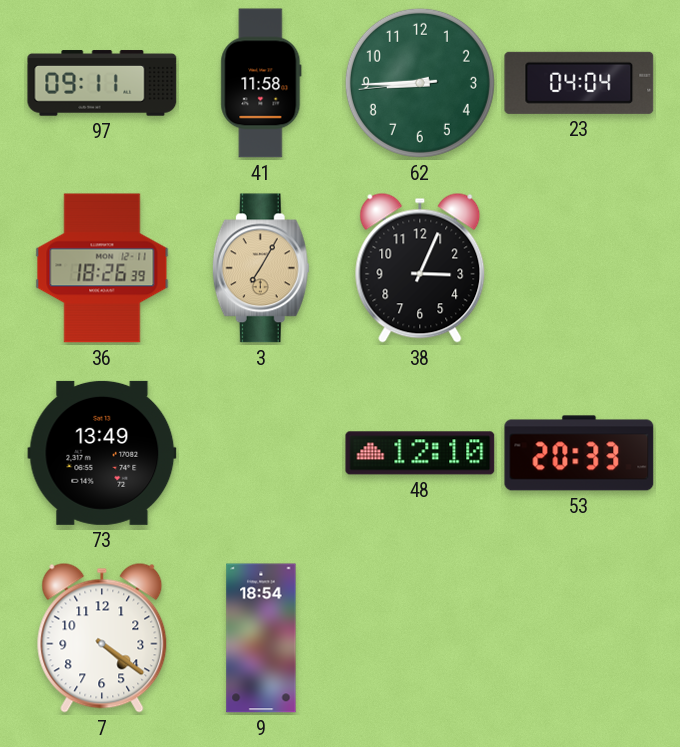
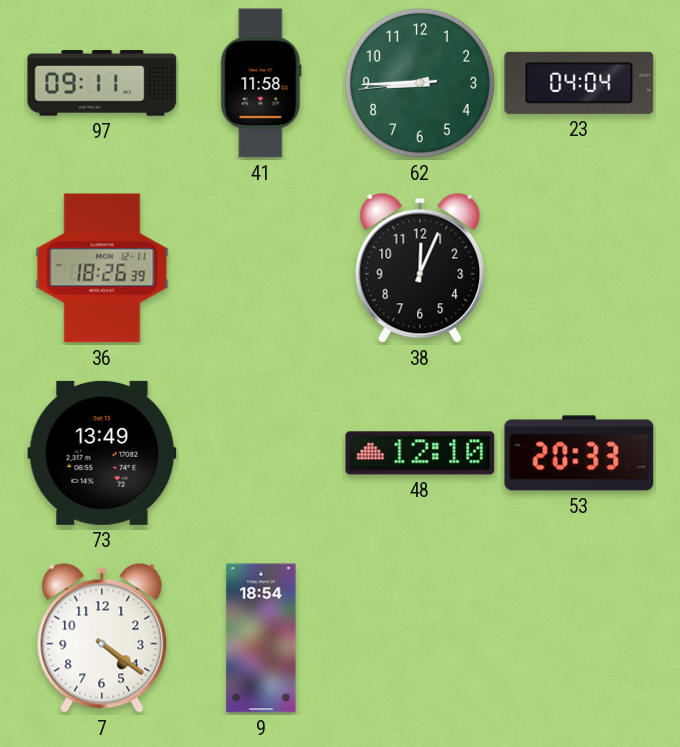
3: 7:05 -> none (261, 268)
38: 3:04 -> 12:04 (420, 268)
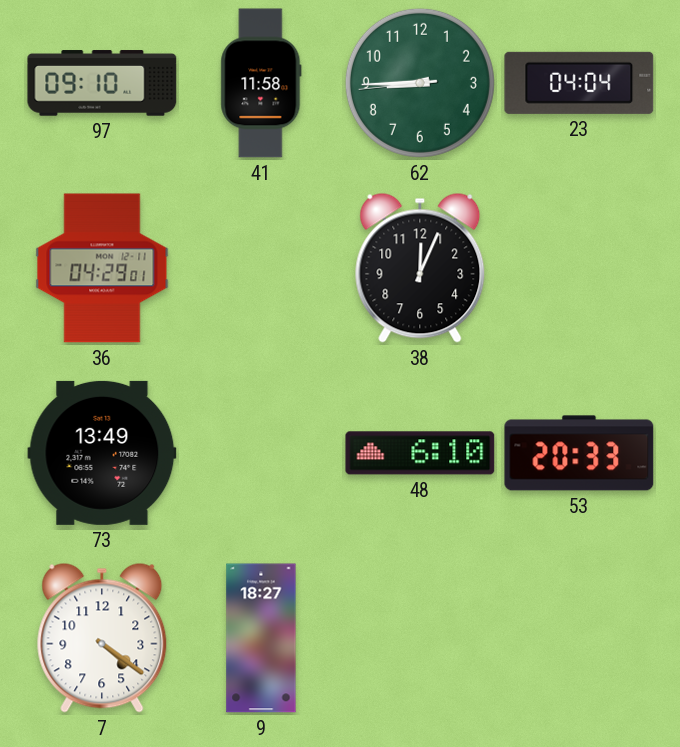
97: 09:11 -> 09:10 (102, 83)
36: 18:26 -> 04:29 (102, 268)
48: 12:10 -> 6:10 (420, 453)
9: 18:54 -> 18:27 (261, 638)
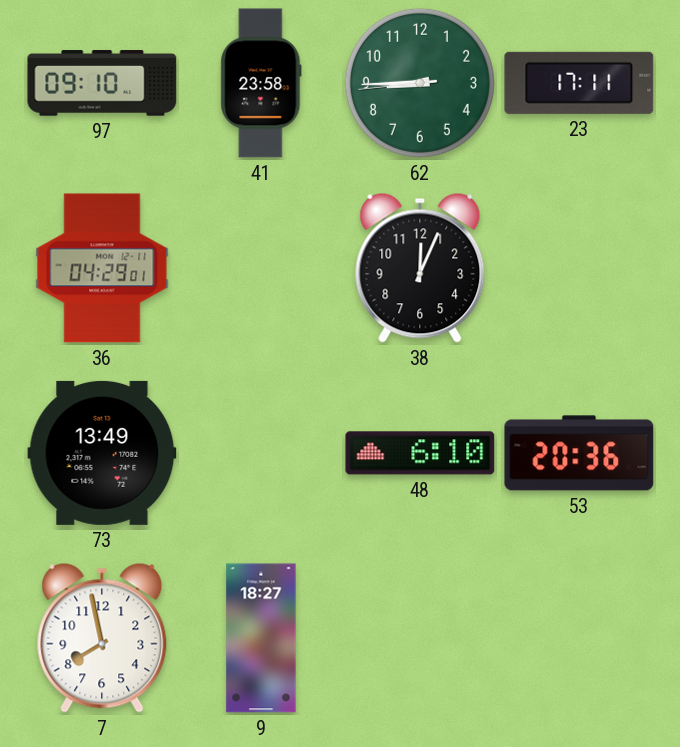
41: 11:58 -> 23:58 (261, 83)
23: 04:04 -> 17:11 (579, 83)
53: 20:33 -> 20:36 (579, 453)
7: 4:21 -> 7:58 (102, 638)
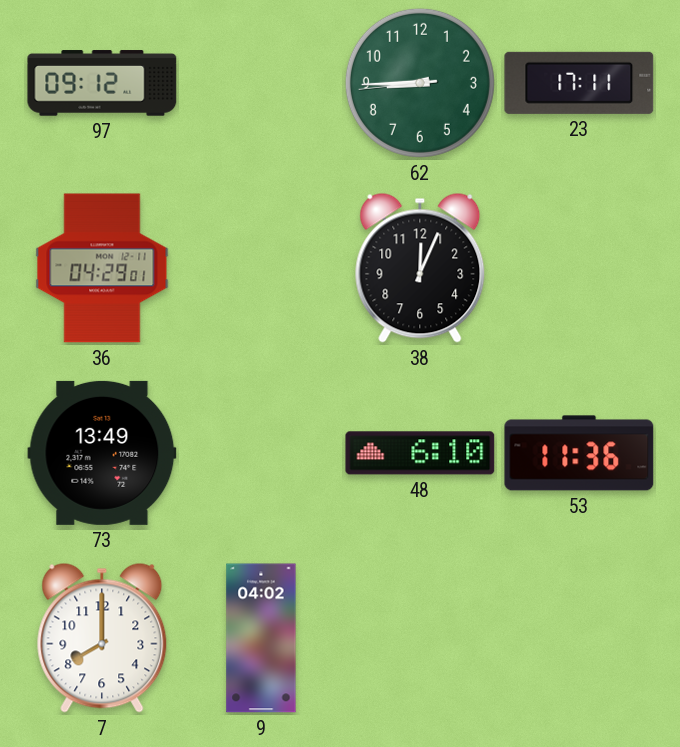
97: 09:10 -> 09:12 (102, 83)
41: 23:58 -> none (261, 83)
53: 20:36 -> 11:36 (579, 453)
7: 7:58 -> 8:00 (102, 638)
9: 18:27 -> 04:02 (261, 638)
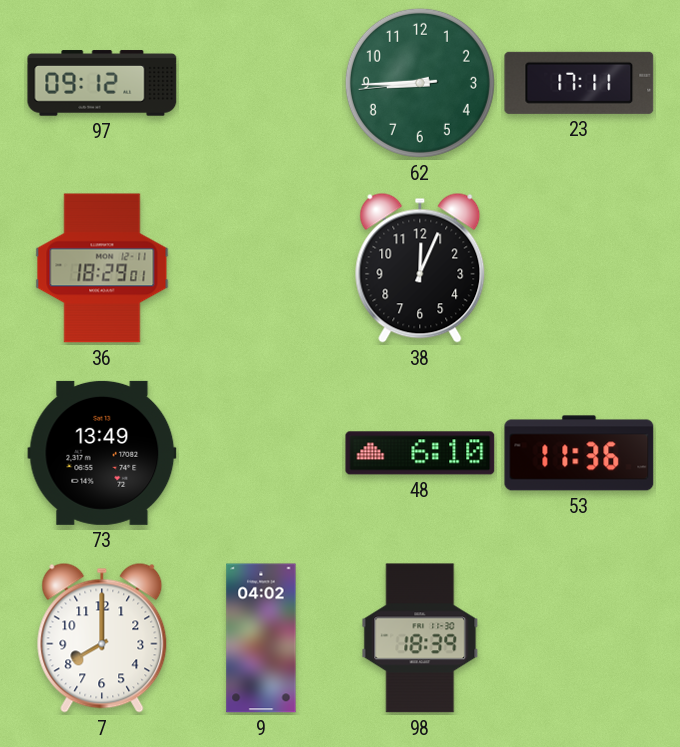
36: 04:29 -> 18:29 (102, 268)
98: none -> 18:39 (420, 638)
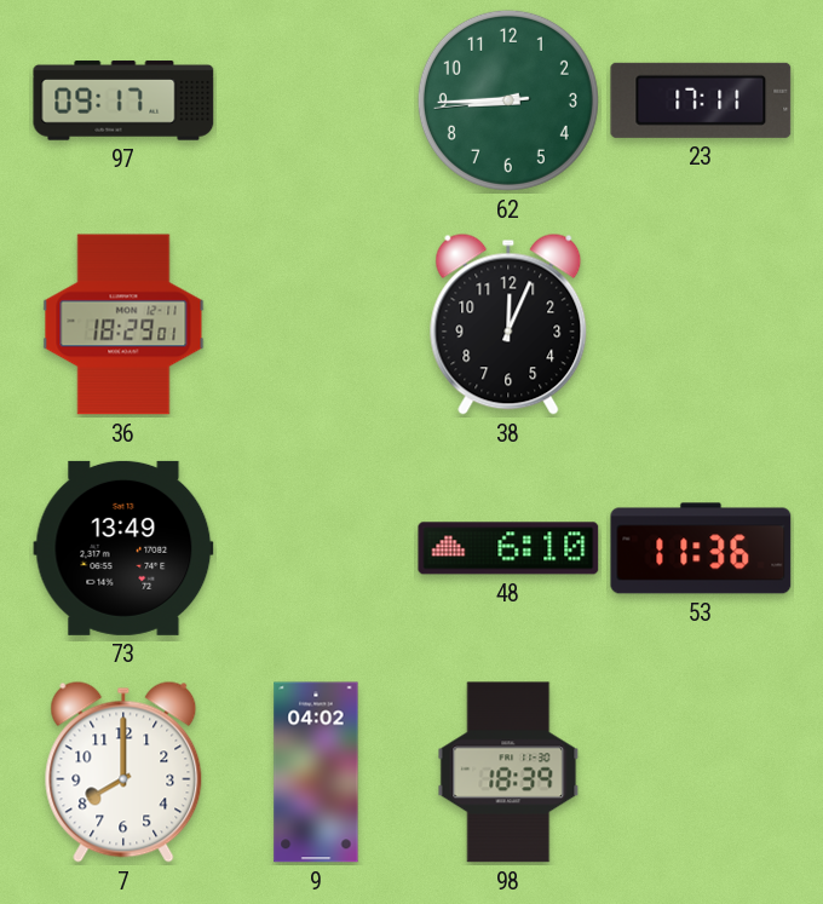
97: 09:12 -> 09:17 (123, 100)
